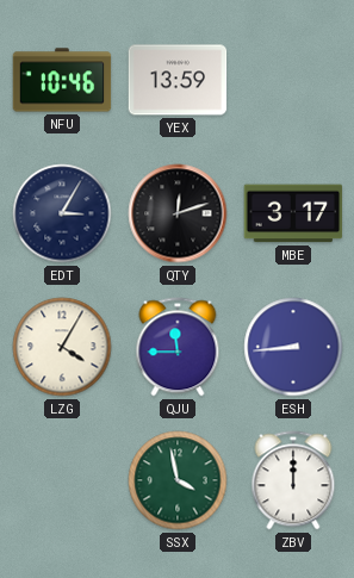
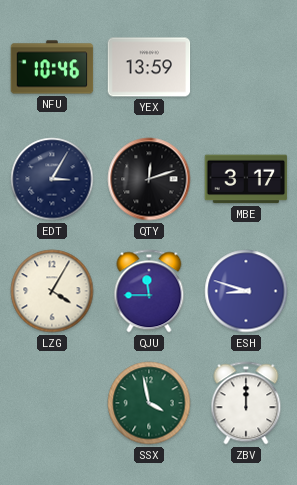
ESH: 8:44 -> 8:48 (246, 291)
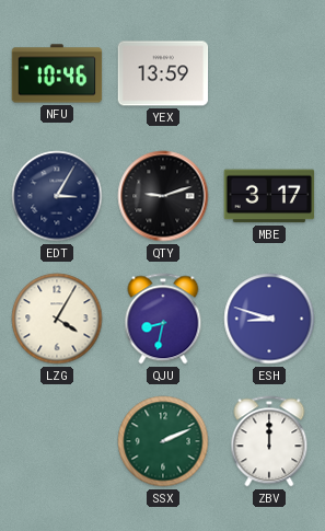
QTY: 12:12 -> 9:12 (163, 196)
QJU: 11:45 -> 8:32 (163, 319)
SSX: 3:58 -> 2:11 (163, 441)
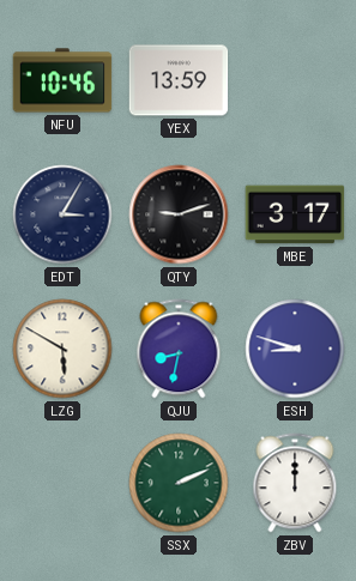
LZG: 4:05 -> 5:50 (62, 349)
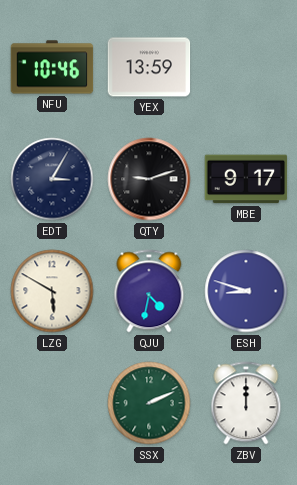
MBE: 3:17 -> 9:17 (246, 179)
QJU: 8:32 -> 4:32 (149, 291)
